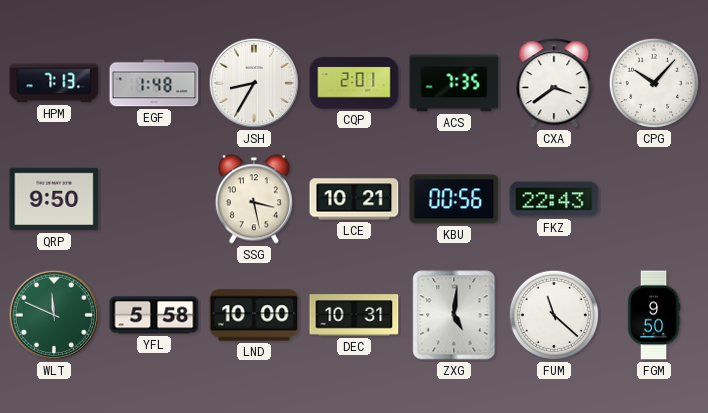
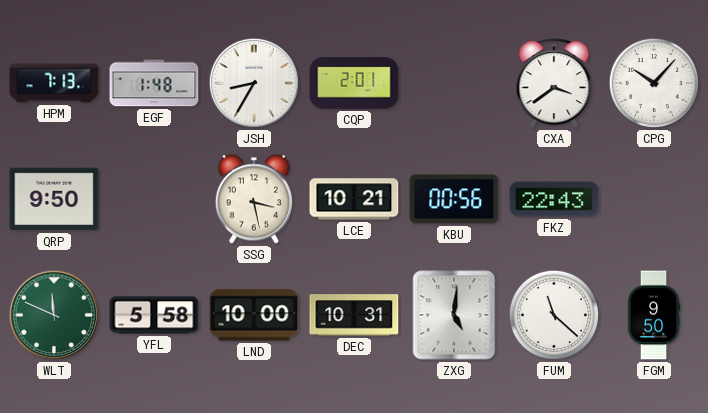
ACS: 7:35 -> none (454, 83)
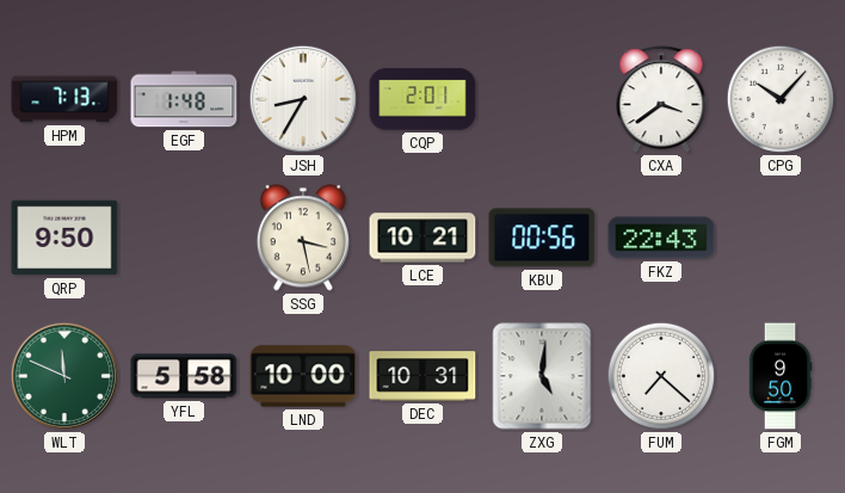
FUM: 11:22 -> 7:22 (661, 376)
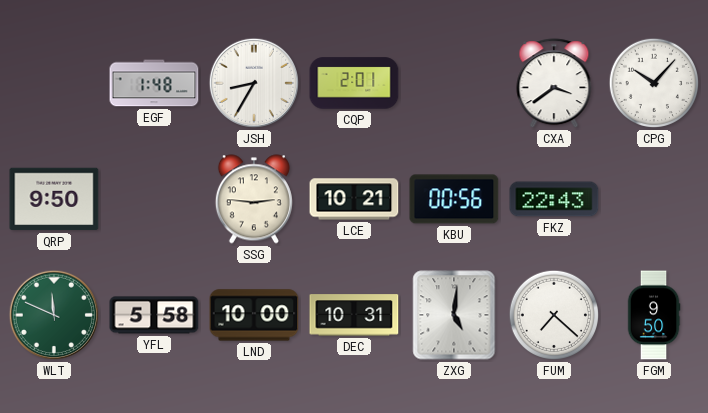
HPM: 7:13 -> none (64, 99)
SSG: 3:28 -> 2:46 (254, 199)
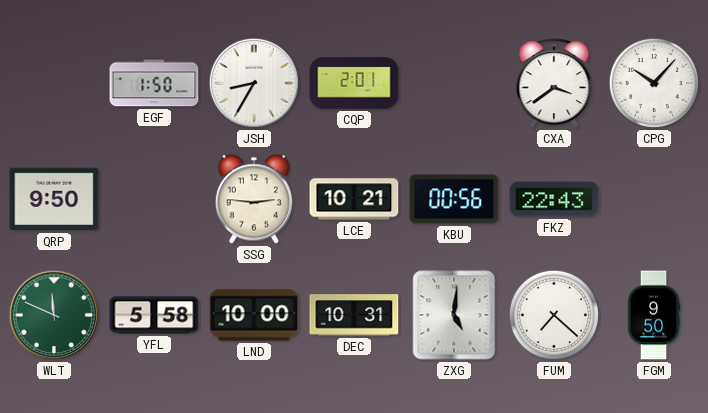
EGF: 1:48 -> 1:50 (154, 83)
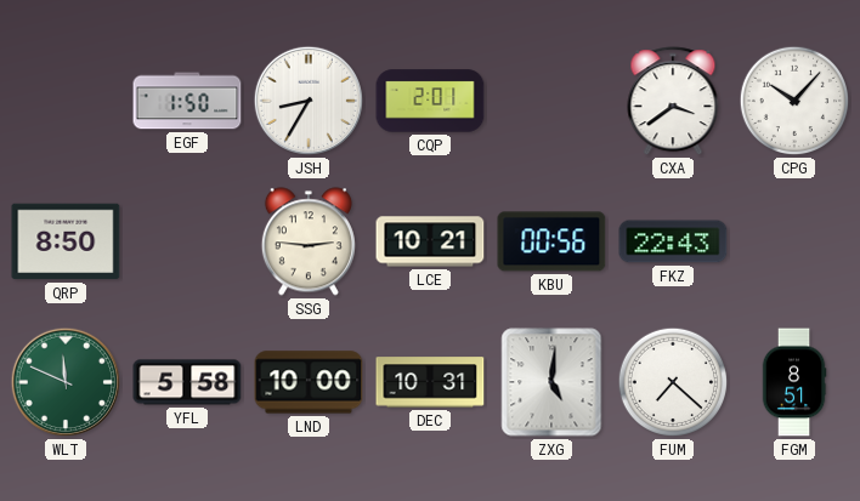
QRP: 9:50 -> 8:50 (66, 241)
FGM: 9:50 -> 8:51 (794, 382)
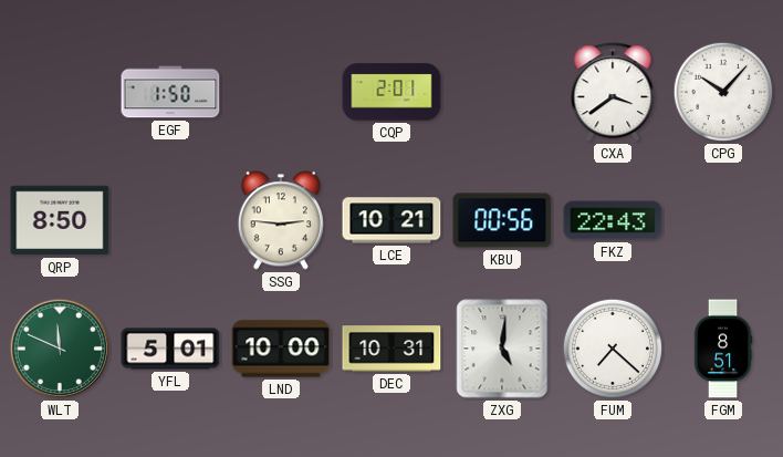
JSH: 8:35 -> none (309, 101)
YFL: 5:58 -> 5:01 (170, 349)
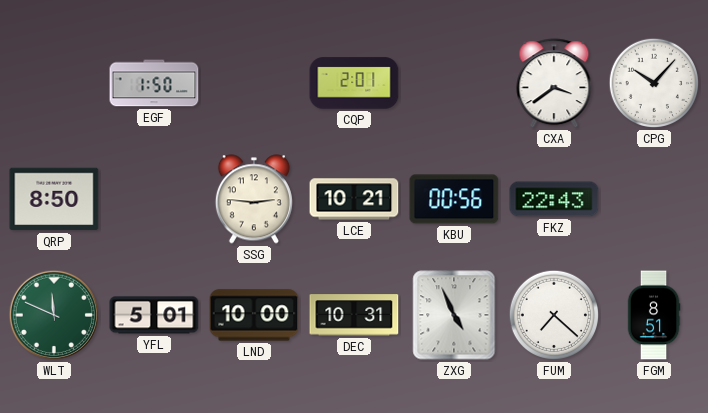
ZXG: 5:01 -> 4:56 (454, 315)
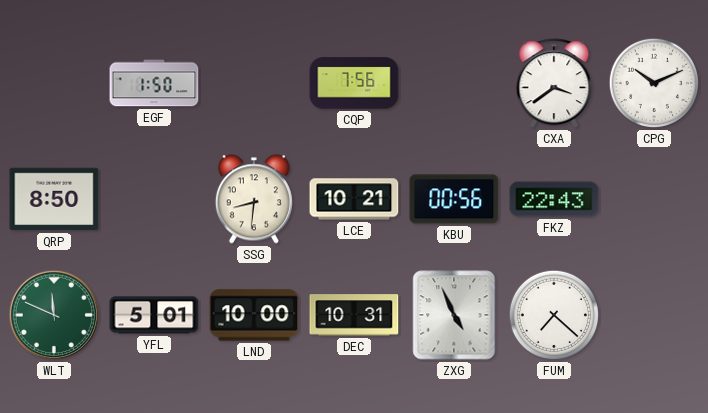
CQP: 2:01 -> 7:56 (354, 83)
CPG: 10:07 -> 10:11 (654, 83)
SSG: 2:46 -> 8:31 (254, 199)
FGM: 8:51 -> none (654, 315)
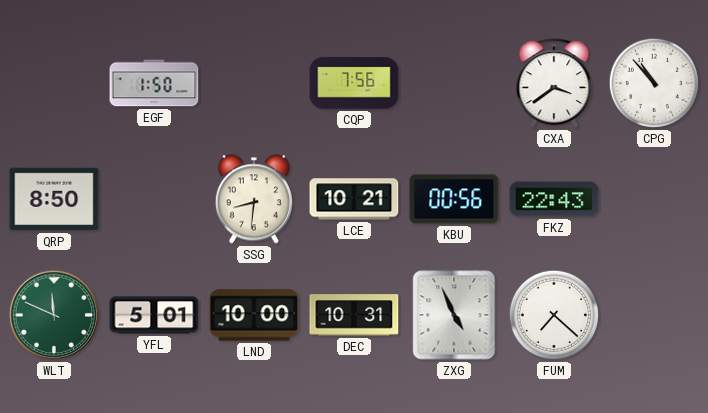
CPG: 10:11 -> 10:53 (654, 83)
